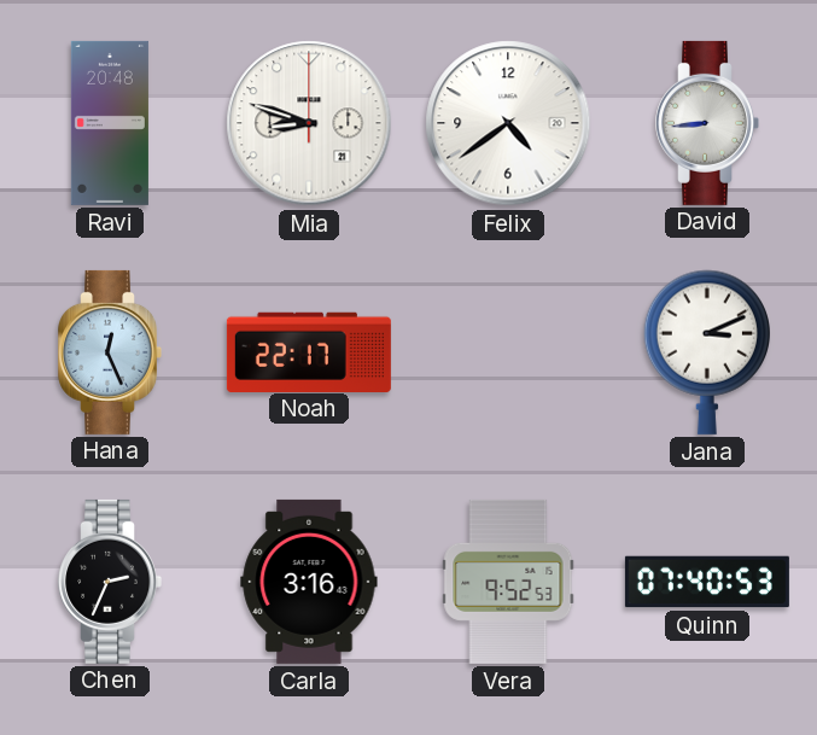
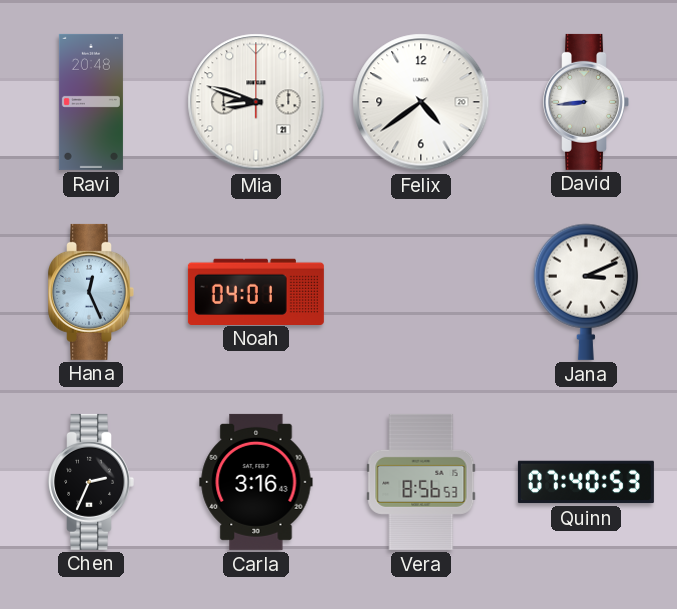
Noah: 22:17 -> 04:01 (256, 291)
Vera: 9:52 -> 8:56 (421, 482)
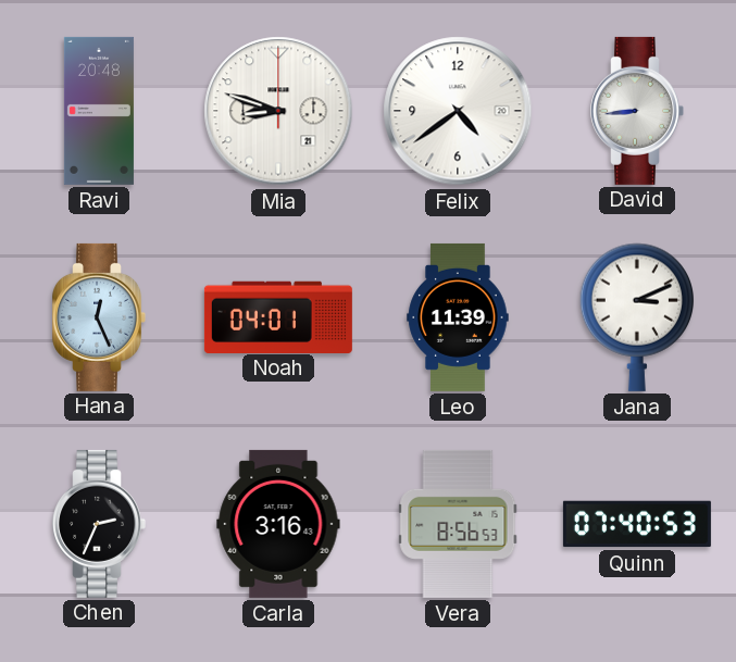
Leo: none -> 11:39 (458, 317)
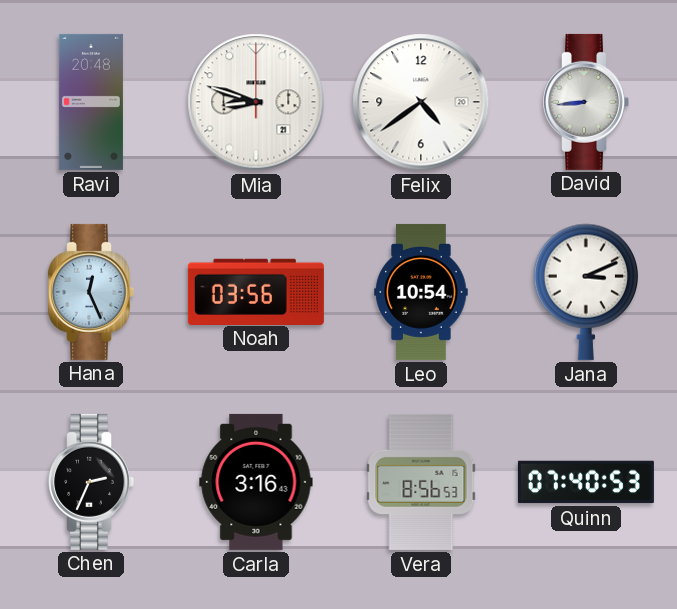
Noah: 04:01 -> 03:56 (256, 291)
Leo: 11:39 -> 10:54 (421, 292)
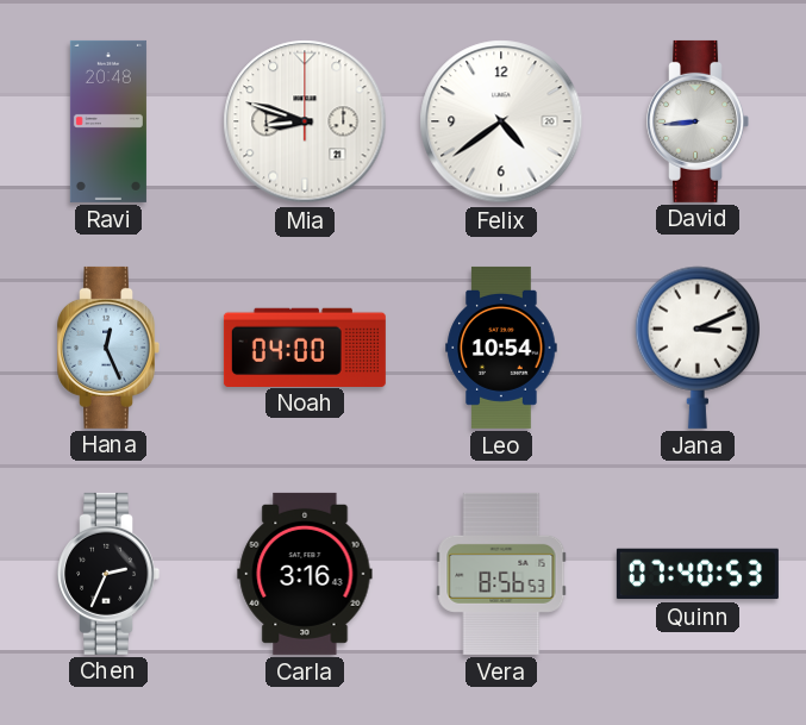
Noah: 03:56 -> 04:00 (305, 346)
